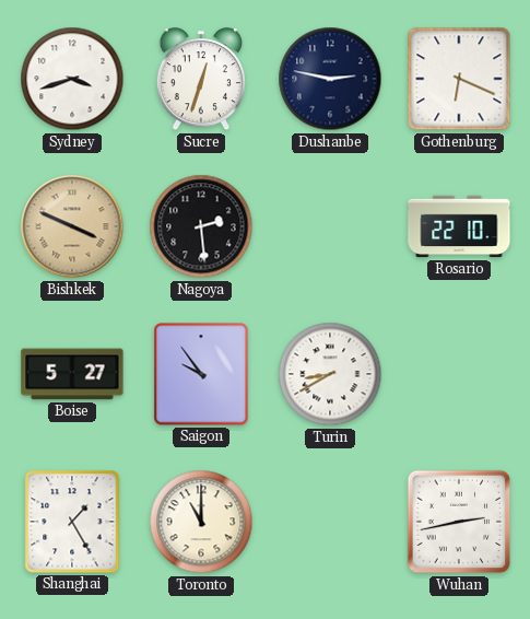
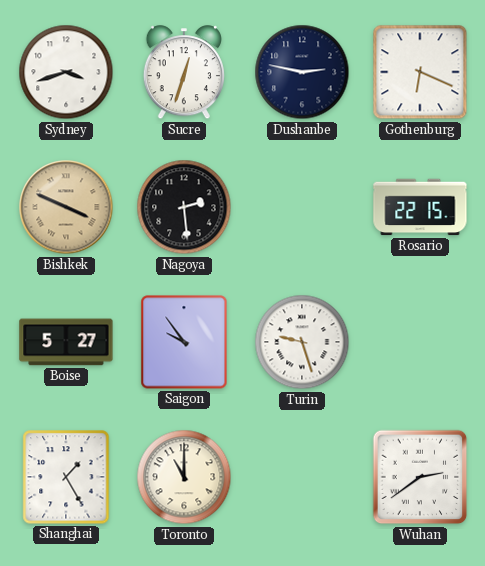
Rosario: 22:10 -> 22:15 (420, 207)
Turin: 8:40 -> 9:27 (302, 342)
Wuhan: 2:43 -> 2:39 (420, 477)
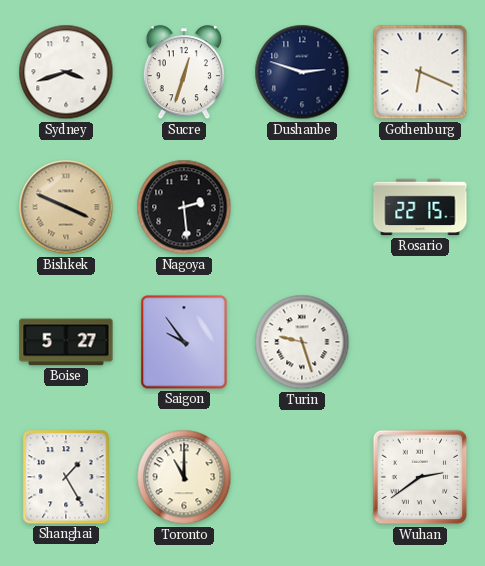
Dushanbe: 2:47 -> 2:48 (302, 72)
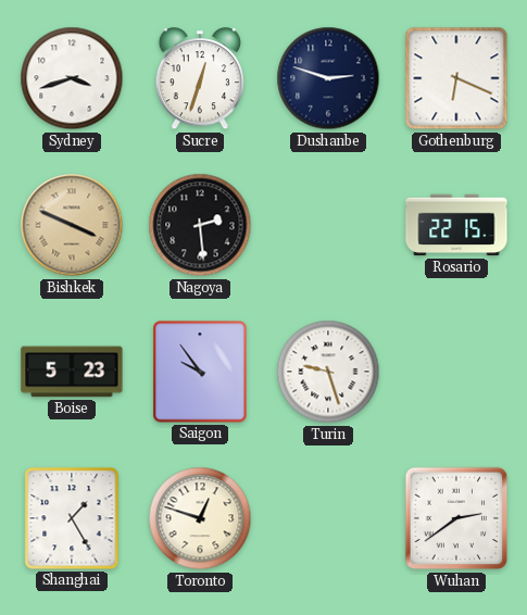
Boise: 5:27 -> 5:23 (72, 372)
Toronto: 11:00 -> 12:48 (200, 518)
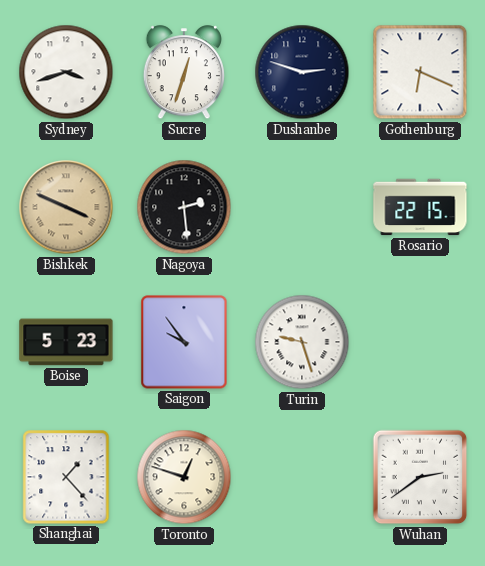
Shanghai: 1:25 -> 1:23 (66, 477)
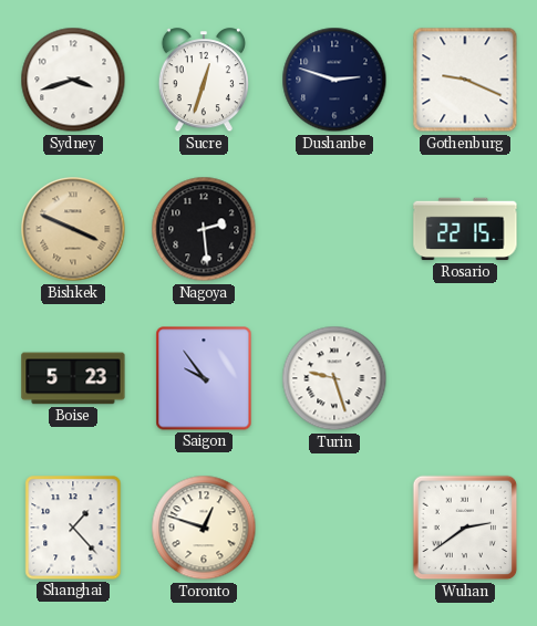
Gothenburg: 6:19 -> 9:19 (465, 80)
